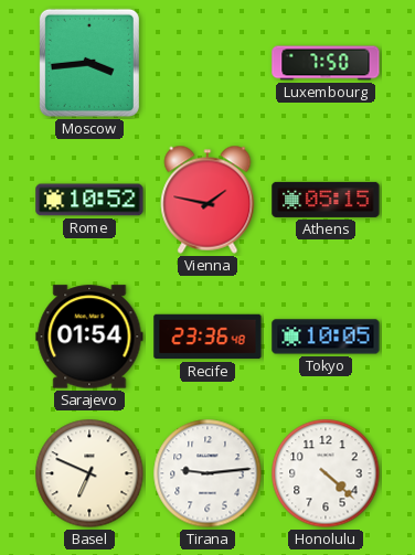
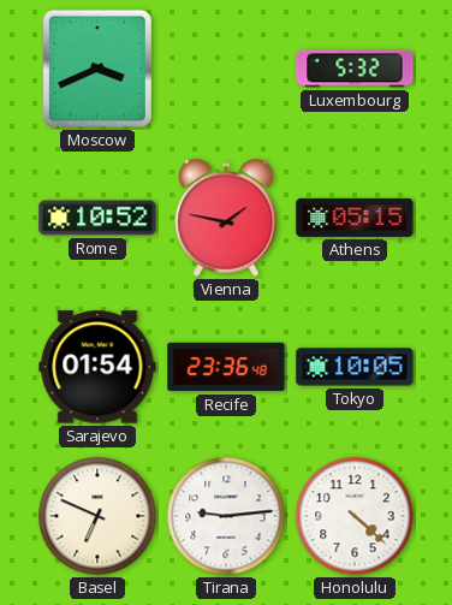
Moscow: 3:44 -> 3:41 (97, 69)
Luxembourg: 7:50 -> 5:32 (355, 69)
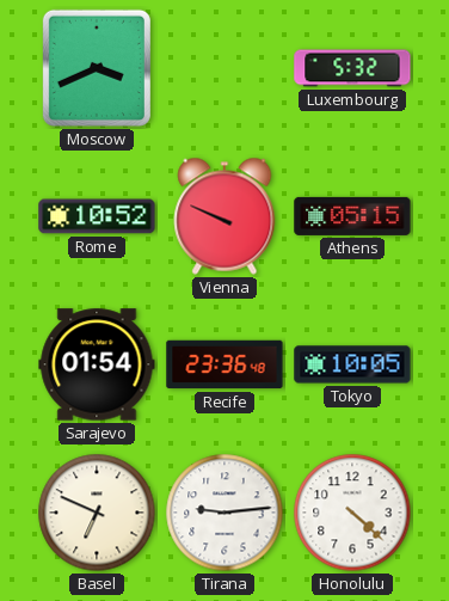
Vienna: 1:47 -> 9:49 (224, 216)
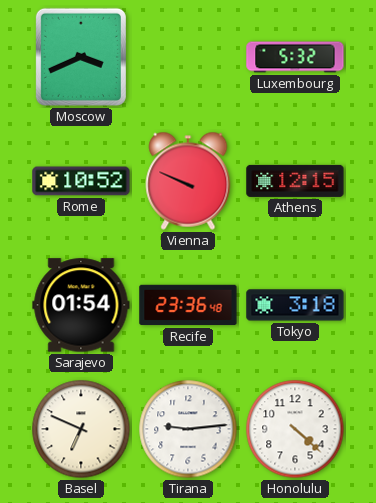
Athens: 05:15 -> 12:15 (295, 181)
Tokyo: 10:05 -> 3:18 (295, 305)
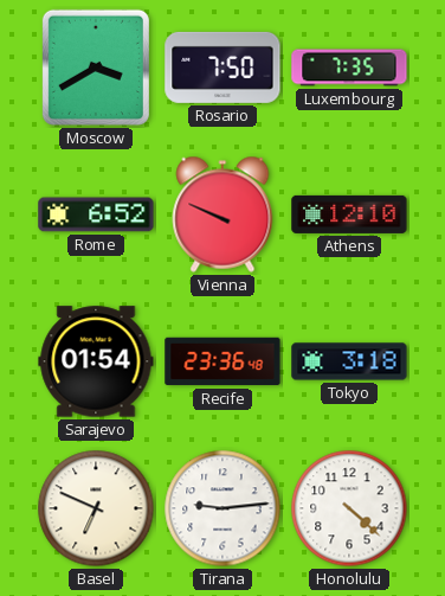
Moscow: 3:41 -> 3:40 (96, 68)
Rosario: none -> 7:50 (222, 68)
Luxembourg: 5:32 -> 7:35 (349, 68)
Rome: 10:52 -> 6:52 (96, 214)
Athens: 12:15 -> 12:10 (349, 214)
